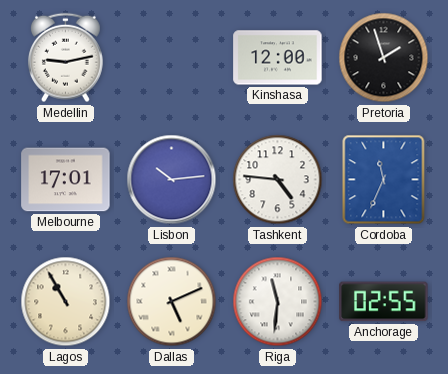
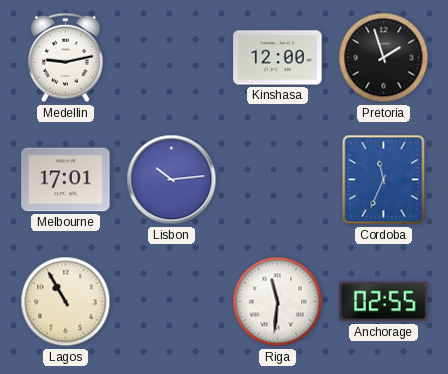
Tashkent: 4:46 -> none (278, 180)
Dallas: 5:11 -> none (172, 302)
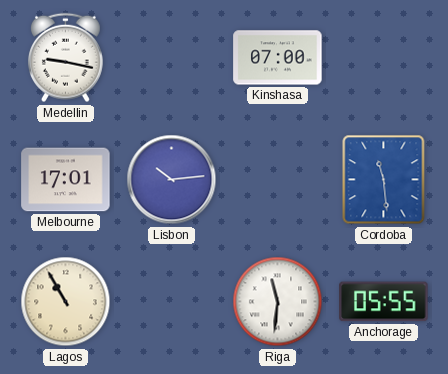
Medellin: 9:13 -> 9:17 (65, 58)
Kinshasa: 12:00 -> 07:00 (278, 58)
Pretoria: 1:57 -> none (384, 58)
Cordoba: 11:34 -> 11:29 (384, 180)
Anchorage: 02:55 -> 05:55 (384, 302)
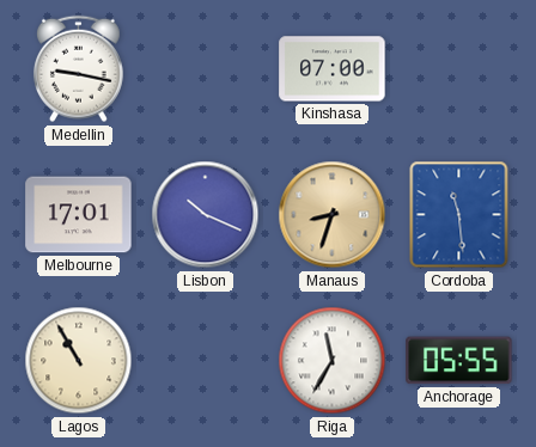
Lisbon: 10:14 -> 10:19 (206, 215)
Manaus: none -> 8:33 (333, 215)
Riga: 11:31 -> 11:35 (333, 361)
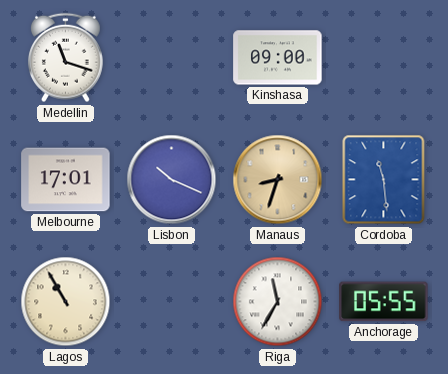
Medellin: 9:17 -> 11:18 (65, 58)
Kinshasa: 07:00 -> 09:00 (278, 58)
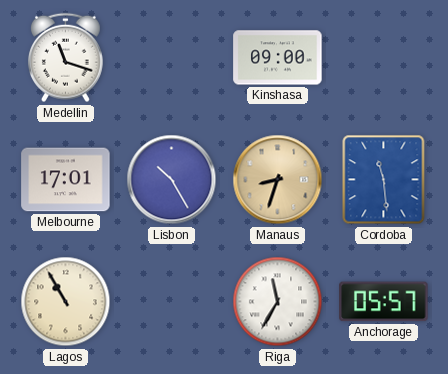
Lisbon: 10:19 -> 10:25 (172, 180)
Anchorage: 05:55 -> 05:57 (384, 302)
